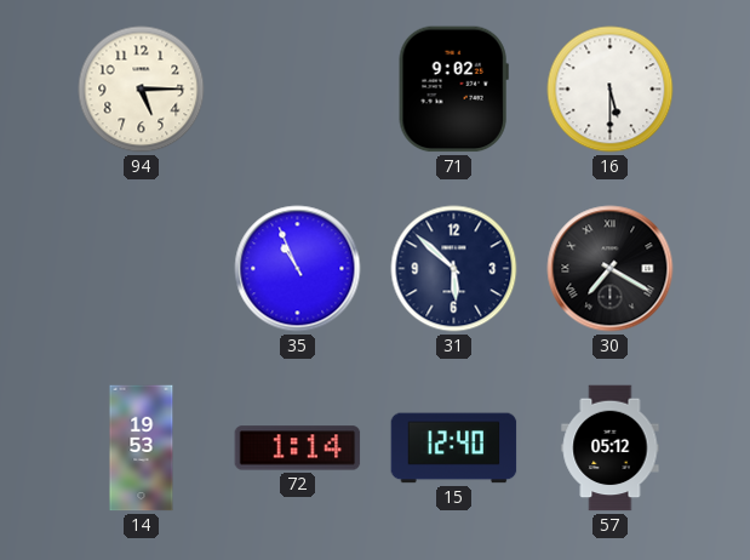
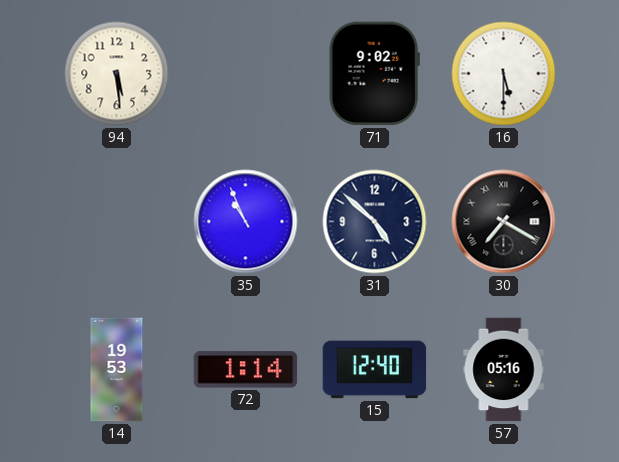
94: 5:15 -> 5:29 (117, 74)
31: 5:52 -> 4:52 (375, 222)
57: 05:12 -> 05:16 (504, 370)
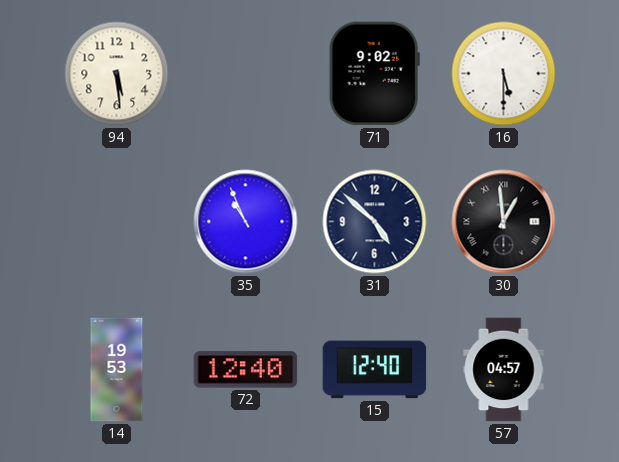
30: 7:20 -> 12:59 (504, 222)
72: 1:14 -> 12:40 (246, 370)
57: 05:16 -> 04:57 (504, 370)
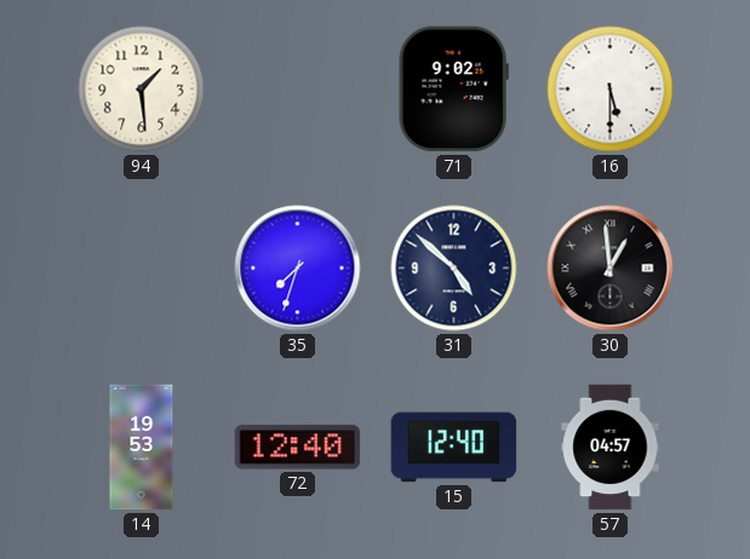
94: 5:29 -> 1:29 (142, 90)
35: 10:56 -> 7:33 (298, 269)
